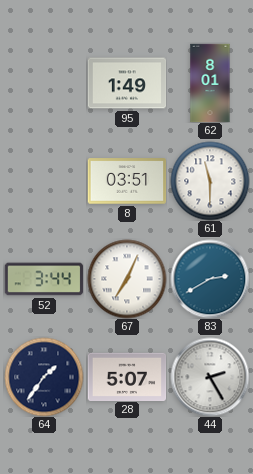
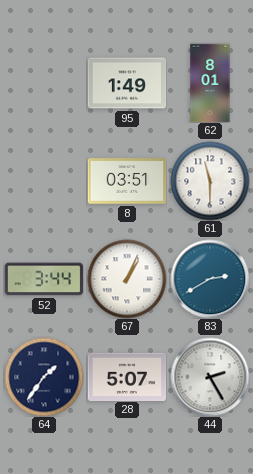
67: 7:04 -> 1:04 (127, 279)
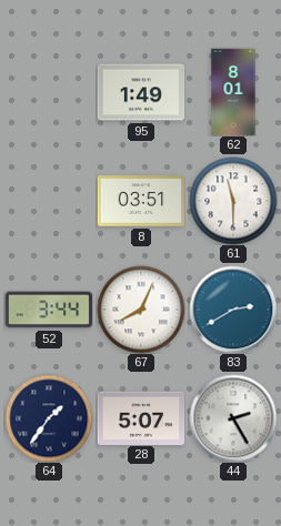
67: 1:04 -> 8:04 (141, 310)
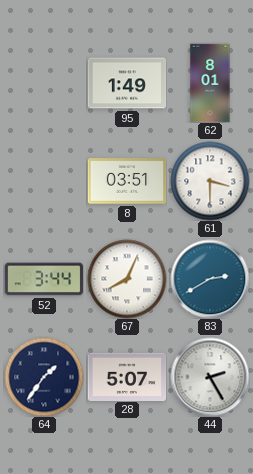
61: 11:30 -> 3:30 (210, 181)
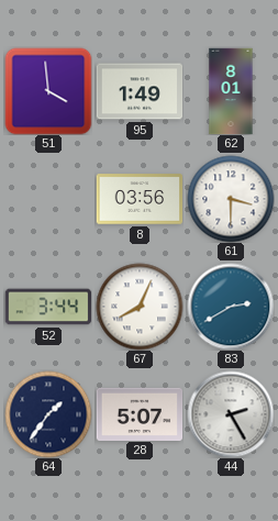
51: none -> 3:59 (48, 91)
8: 03:51 -> 03:56 (140, 199)
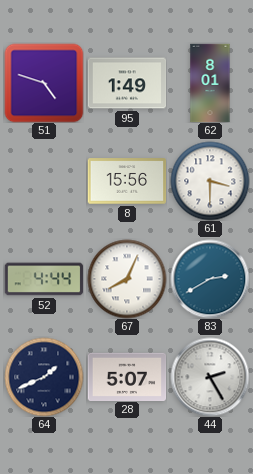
51: 3:59 -> 4:48 (44, 83)
8: 03:56 -> 15:56 (127, 181)
52: 3:44 -> 4:44 (44, 279)
64: 1:36 -> 1:41 (44, 377)
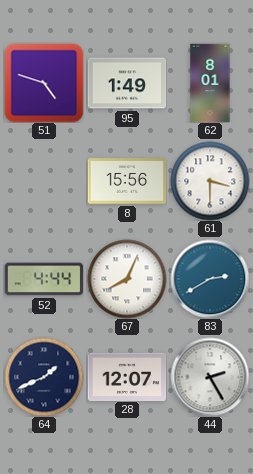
28: 5:07 -> 12:07 (127, 376)
